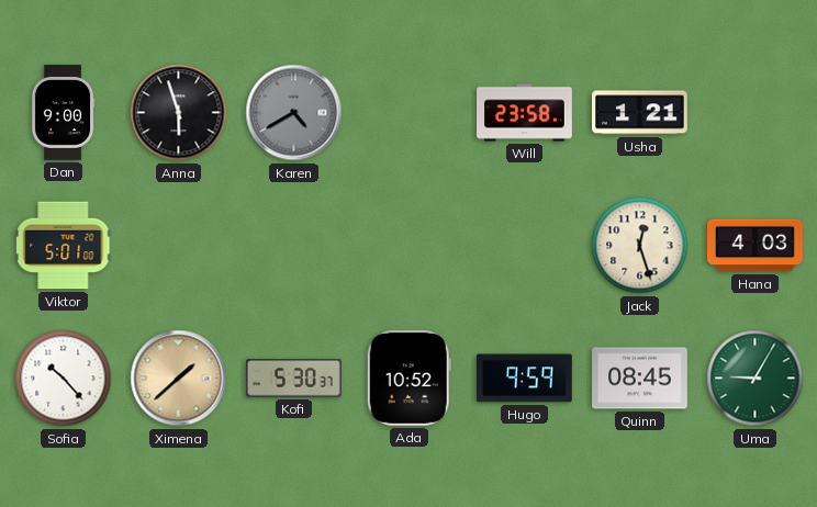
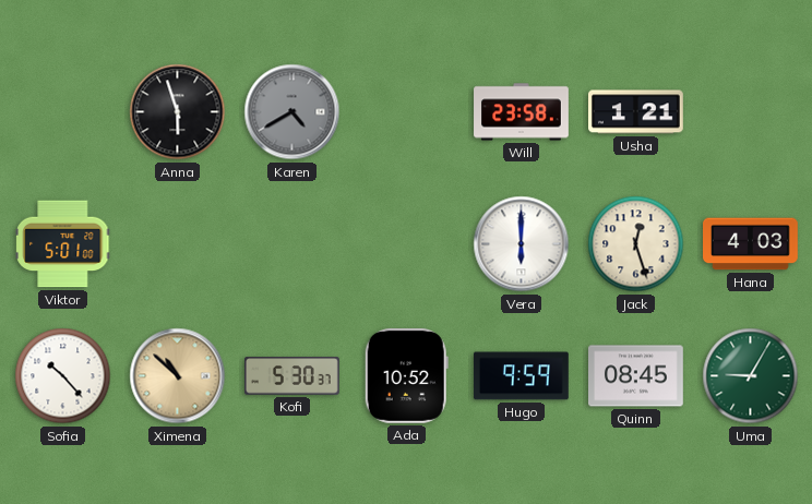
Dan: 9:00 -> none (63, 113)
Vera: none -> 6:00 (522, 244)
Ximena: 1:38 -> 10:52 (178, 376)
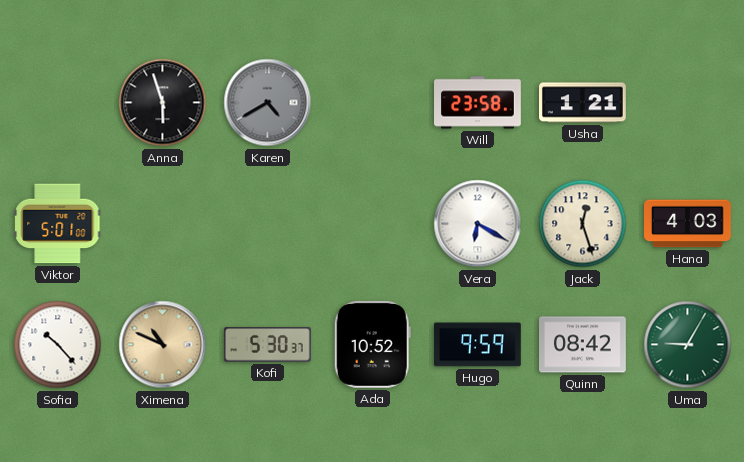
Vera: 6:00 -> 6:20 (478, 224)
Ximena: 10:52 -> 10:49 (163, 345)
Quinn: 08:45 -> 08:42 (583, 345)
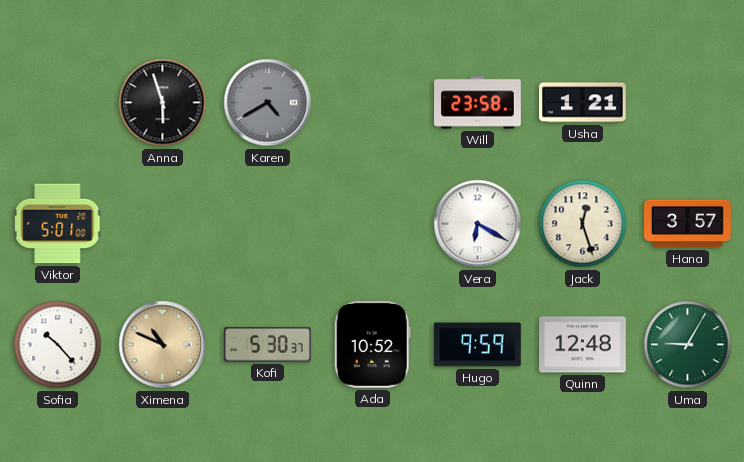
Hana: 4:03 -> 3:57 (688, 224)
Quinn: 08:42 -> 12:48 (583, 345)
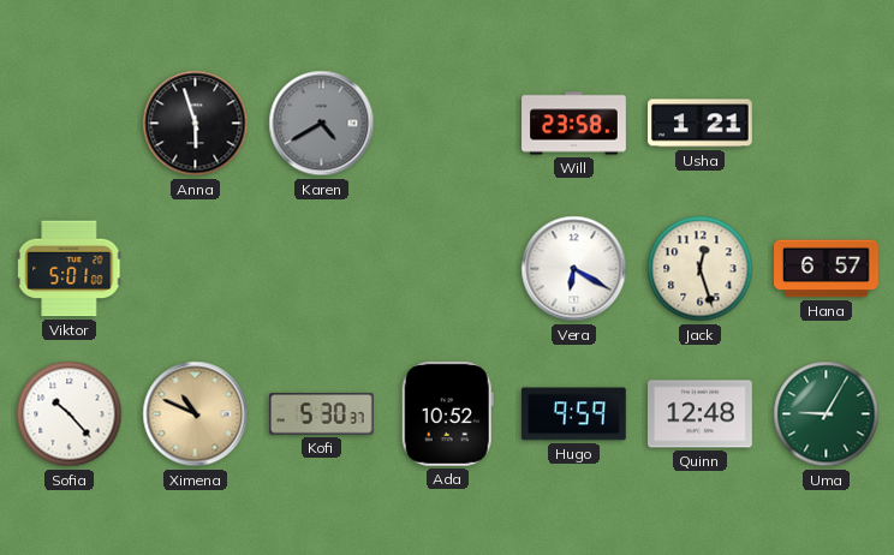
Hana: 3:57 -> 6:57 (827, 269)
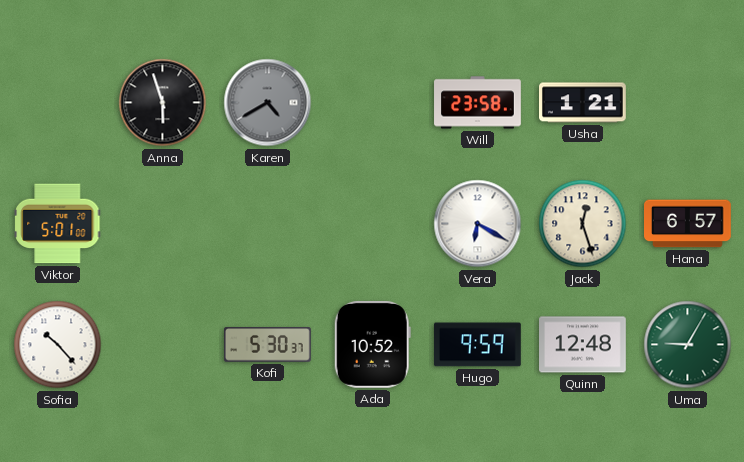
Ximena: 10:49 -> none (196, 414)
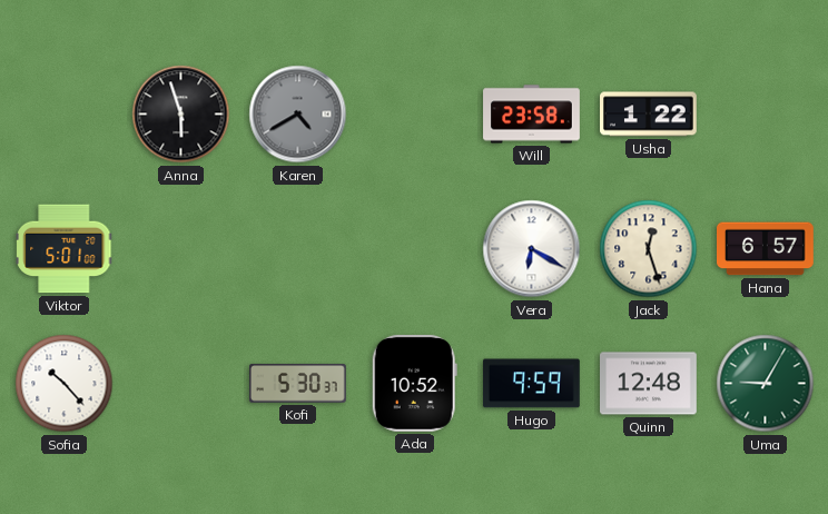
Usha: 1:21 -> 1:22 (649, 115)
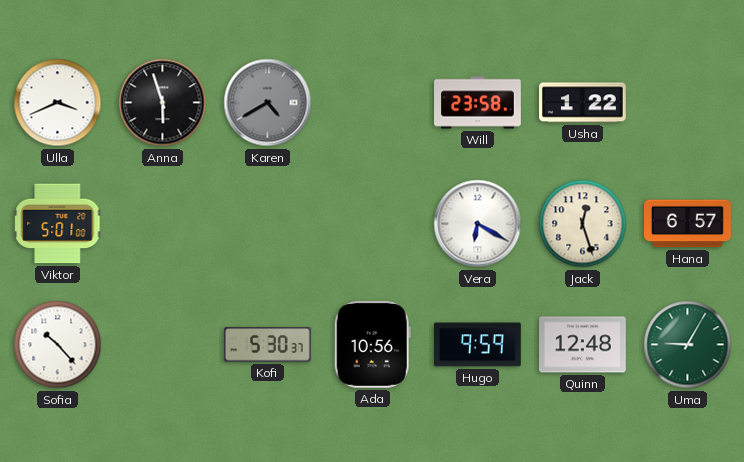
Ulla: none -> 3:41 (58, 103)
Ada: 10:52 -> 10:56 (372, 344)
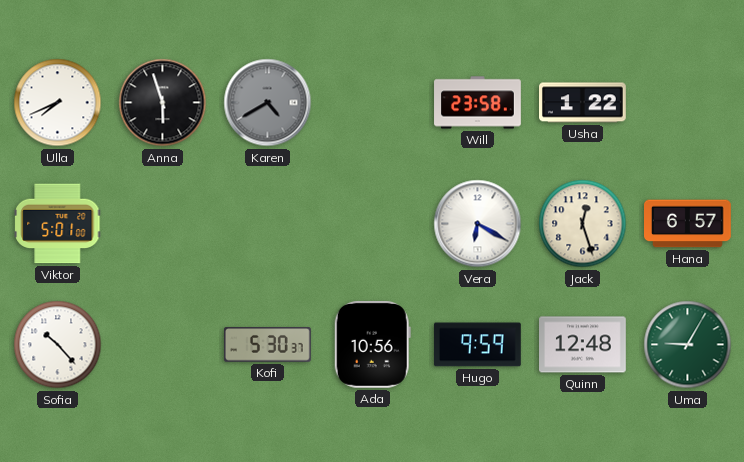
Ulla: 3:41 -> 7:41 (58, 103)
